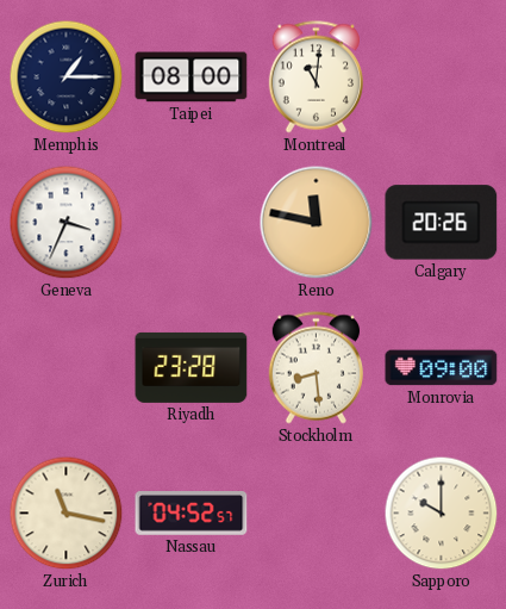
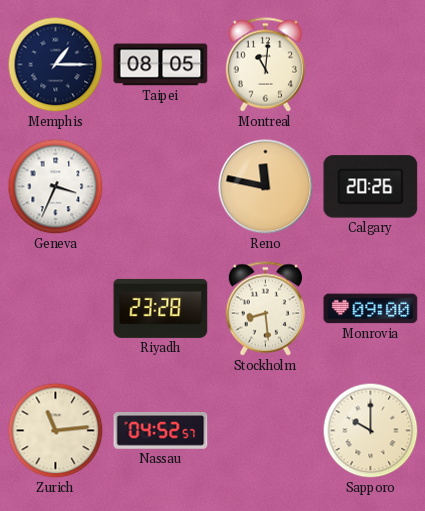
Taipei: 08:00 -> 08:05 (161, 65)
Zurich: 11:17 -> 11:14 (56, 431)
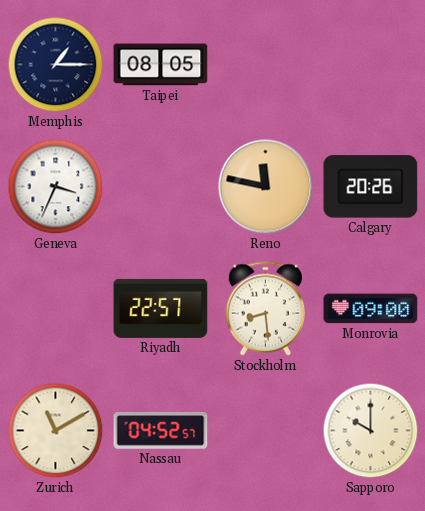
Montreal: 11:01 -> none (265, 65)
Riyadh: 23:28 -> 22:57 (161, 308)
Zurich: 11:14 -> 11:10 (56, 431)
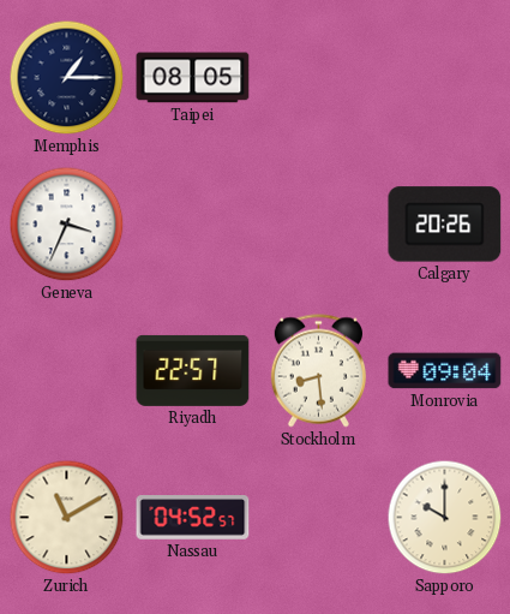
Reno: 11:47 -> none (266, 187)
Monrovia: 09:00 -> 09:04 (445, 371)
